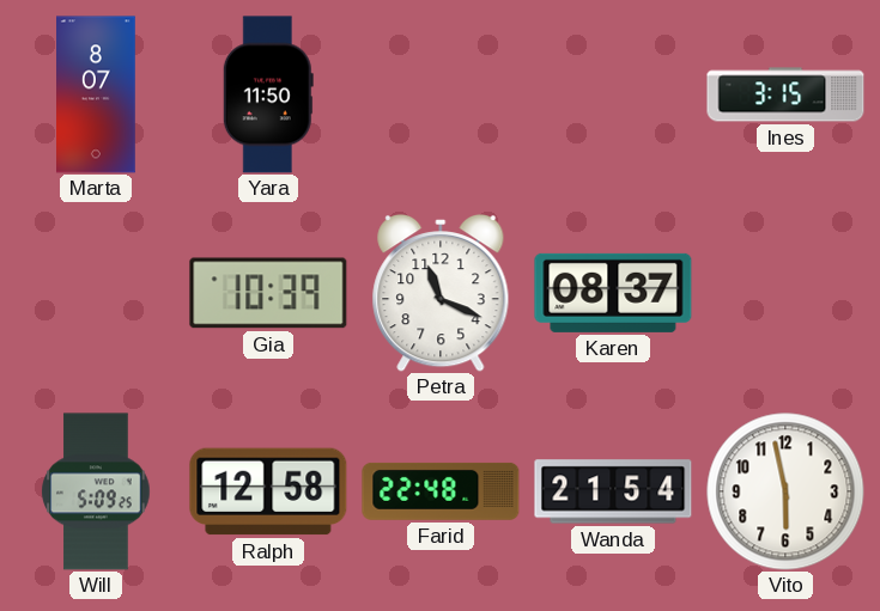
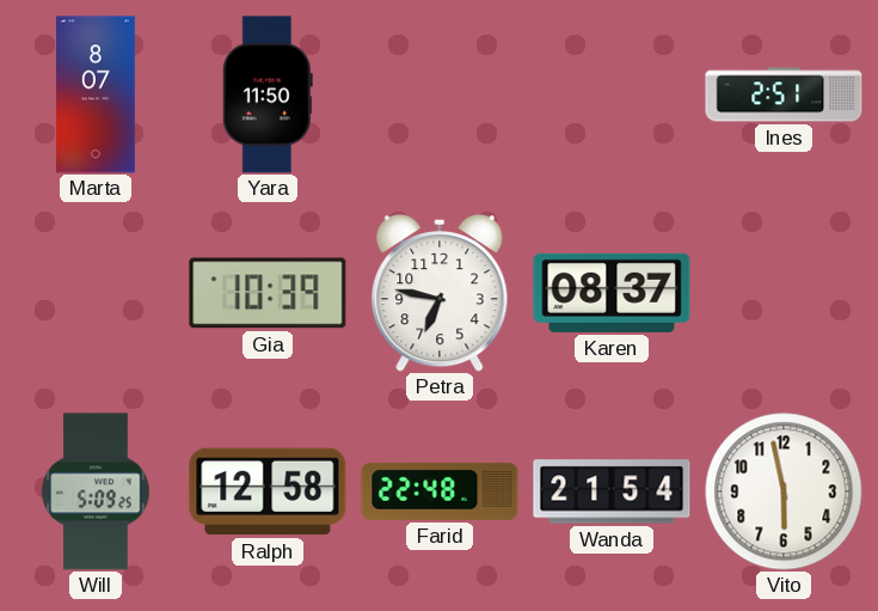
Ines: 3:15 -> 2:51 (784, 94)
Petra: 11:19 -> 6:47 (440, 293)
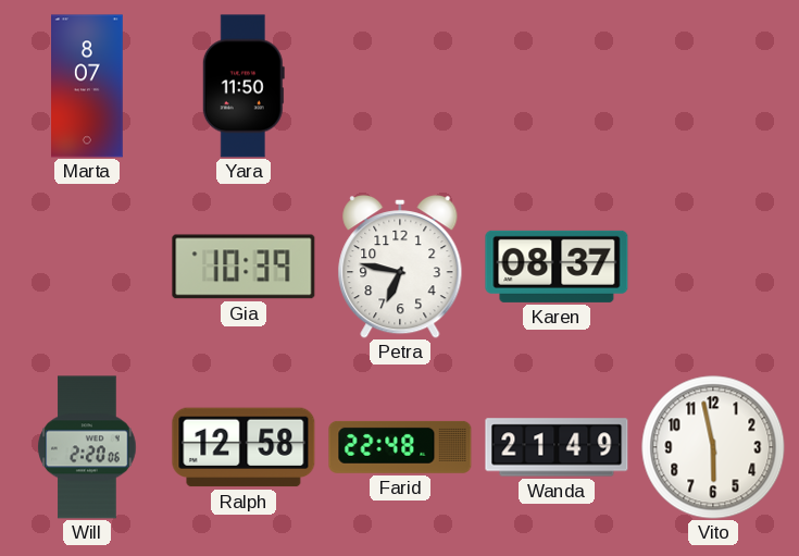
Ines: 2:51 -> none (784, 94)
Will: 5:09 -> 2:20 (87, 447)
Wanda: 21:54 -> 21:49 (557, 447)
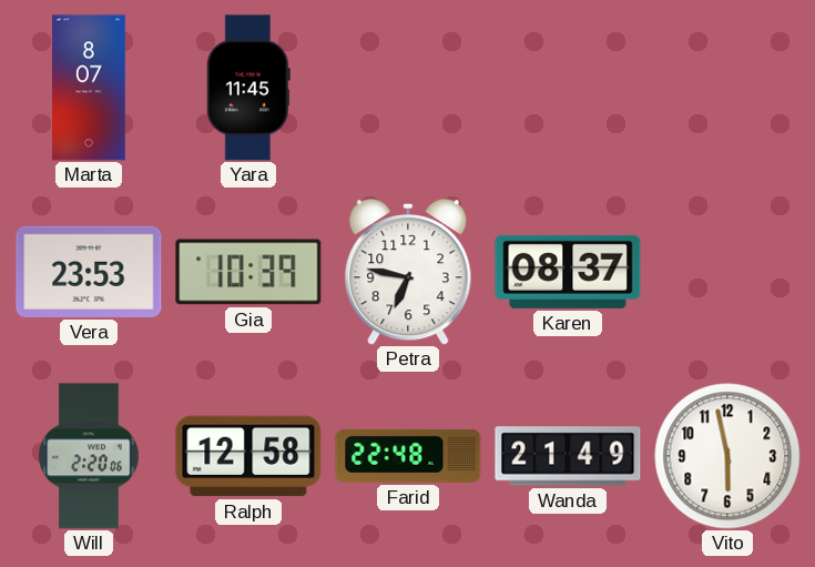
Yara: 11:50 -> 11:45 (248, 88)
Vera: none -> 23:53 (89, 272)
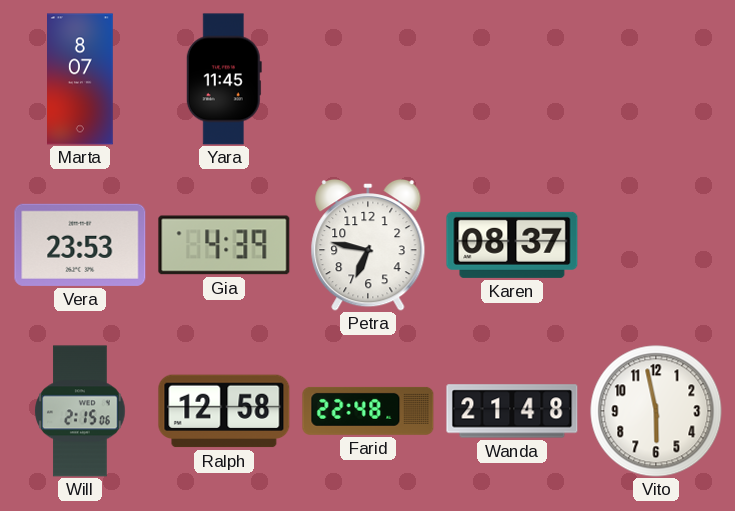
Gia: 10:39 -> 4:39 (224, 245)
Will: 2:20 -> 2:15 (80, 411)
Wanda: 21:49 -> 21:48 (512, 411)
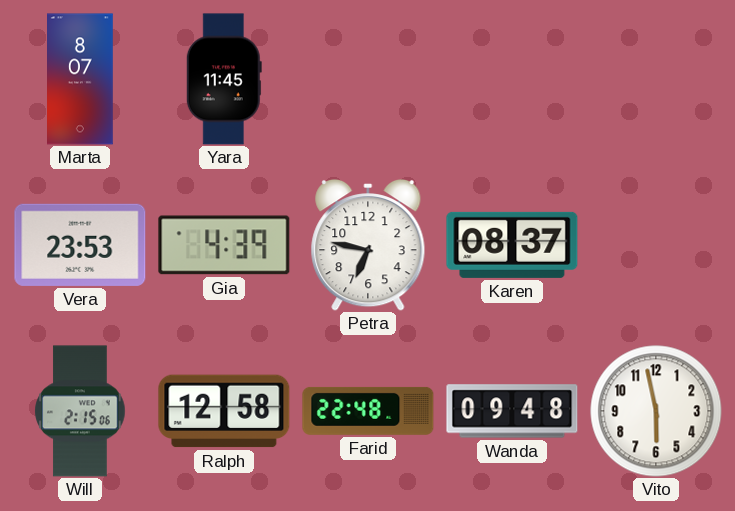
Wanda: 21:48 -> 09:48 (512, 411)
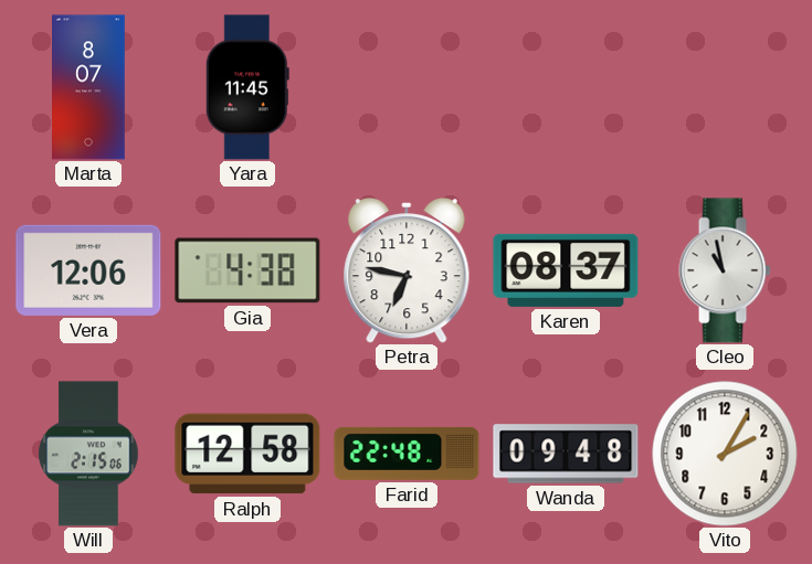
Vera: 23:53 -> 12:06 (88, 270)
Gia: 4:39 -> 4:38 (247, 270)
Cleo: none -> 10:58 (725, 270)
Vito: 5:58 -> 2:05 (725, 454)
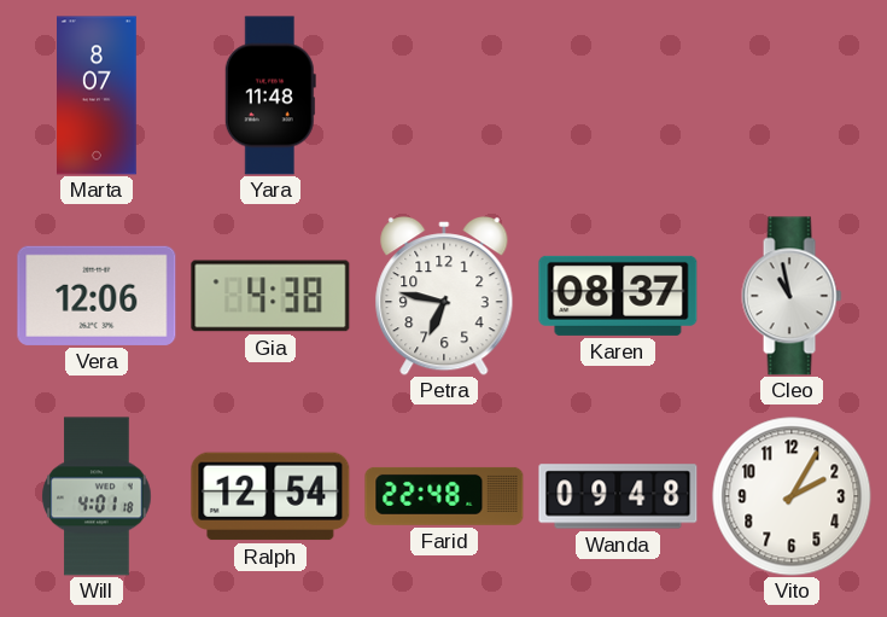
Yara: 11:45 -> 11:48 (270, 95)
Will: 2:15 -> 4:01 (97, 496)
Ralph: 12:58 -> 12:54 (270, 496)
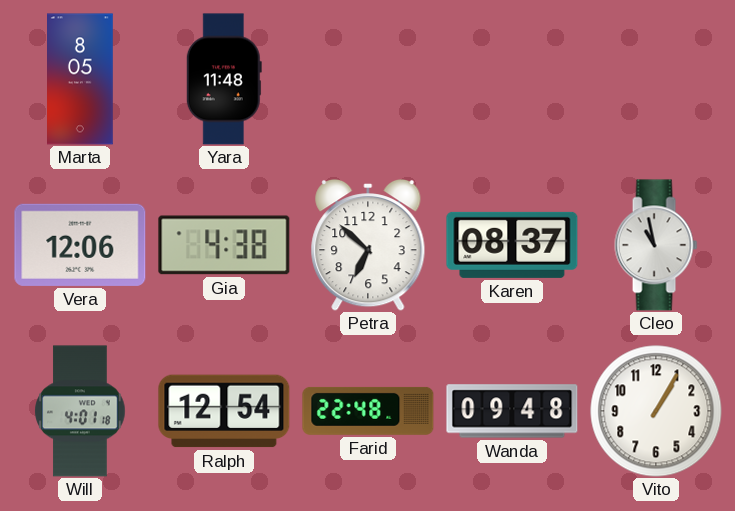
Marta: 8:07 -> 8:05 (81, 79)
Petra: 6:47 -> 6:52 (368, 245)
Vito: 2:05 -> 1:05 (656, 411)
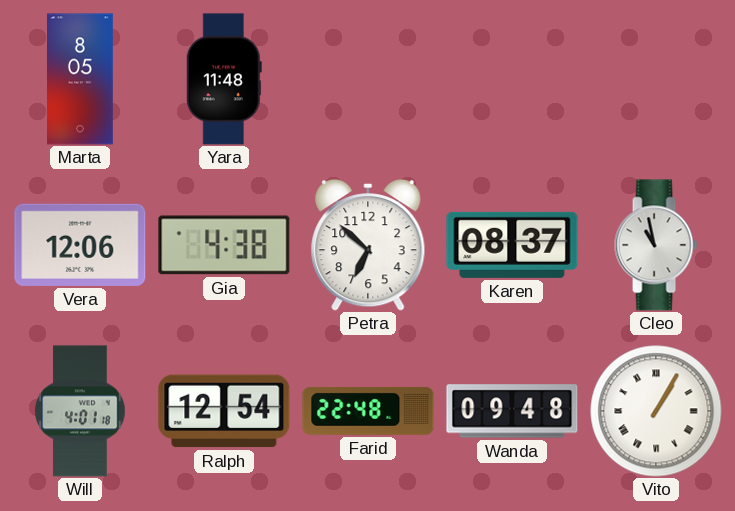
Vito numerals: Arabic -> Roman (656, 411)
